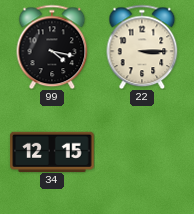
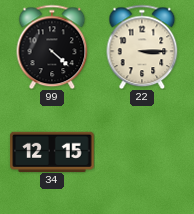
99: 4:17 -> 4:22 (52, 47)
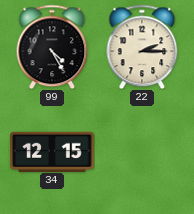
99: 4:22 -> 4:25 (52, 47)
22: 3:15 -> 2:15 (142, 47)
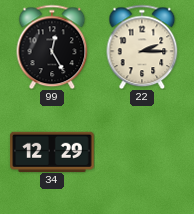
99: 4:25 -> 12:25 (52, 47)
34: 12:15 -> 12:29 (52, 151)
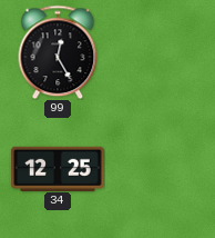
22: 2:15 -> none (142, 47)
34: 12:29 -> 12:25 (58, 168)
